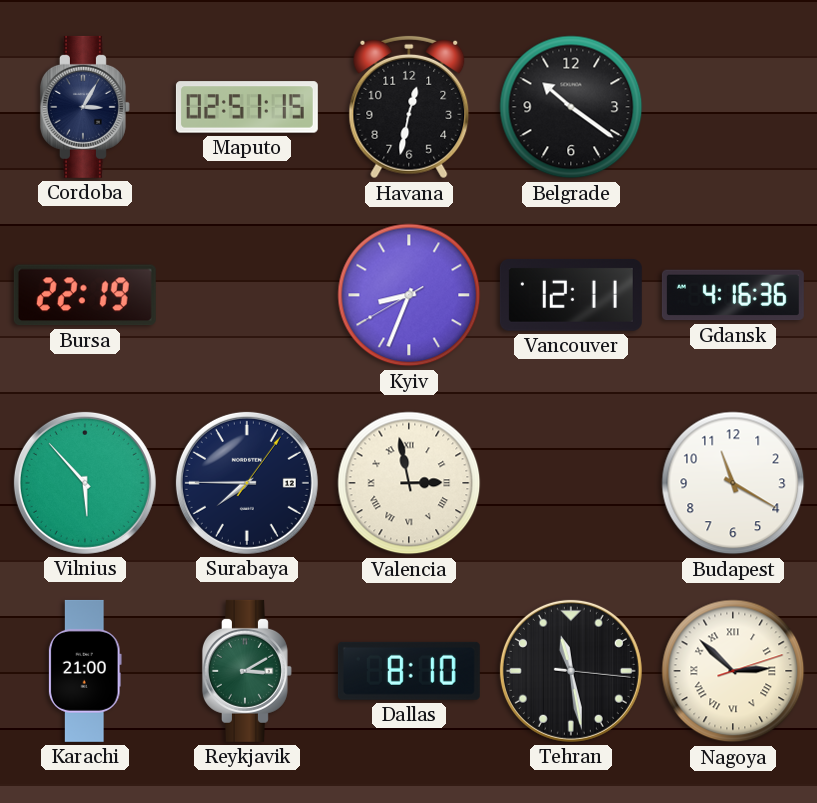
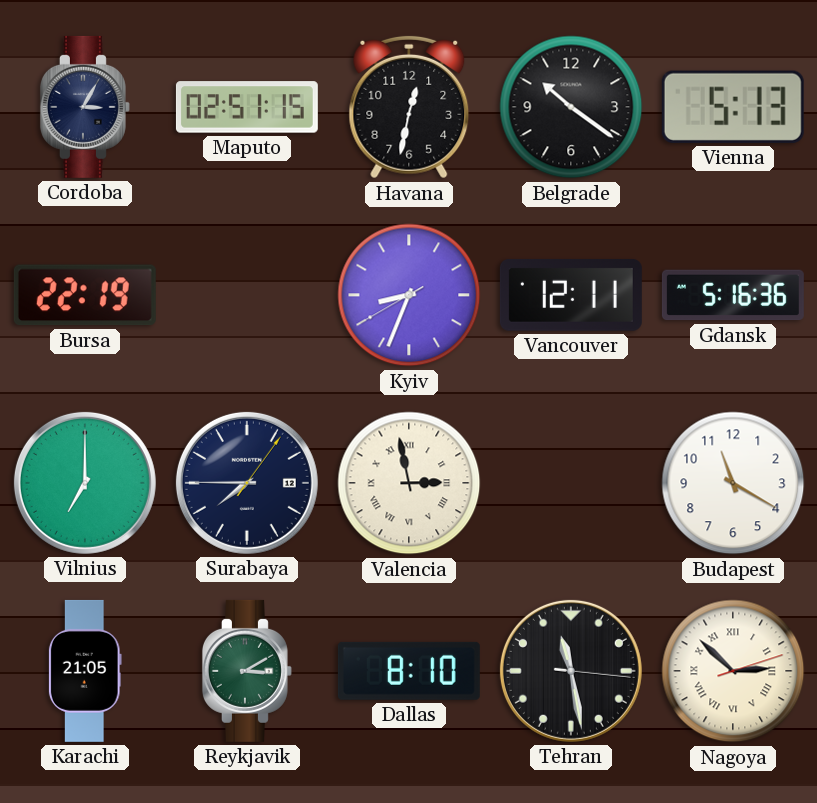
Vienna: none -> 5:13 (733, 107)
Gdansk: 4:16 -> 5:16 (733, 295)
Vilnius: 5:53 -> 7:00 (85, 483)
Karachi: 21:00 -> 21:05 (85, 671)
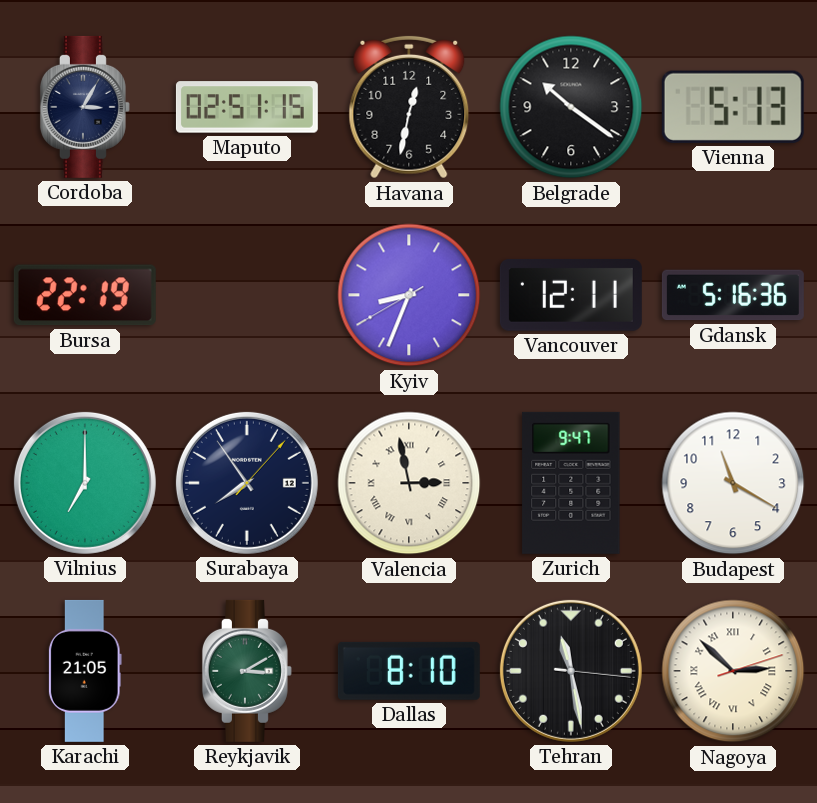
Surabaya: 7:45 -> 7:54 (247, 483)
Zurich: none -> 9:47 (571, 483)
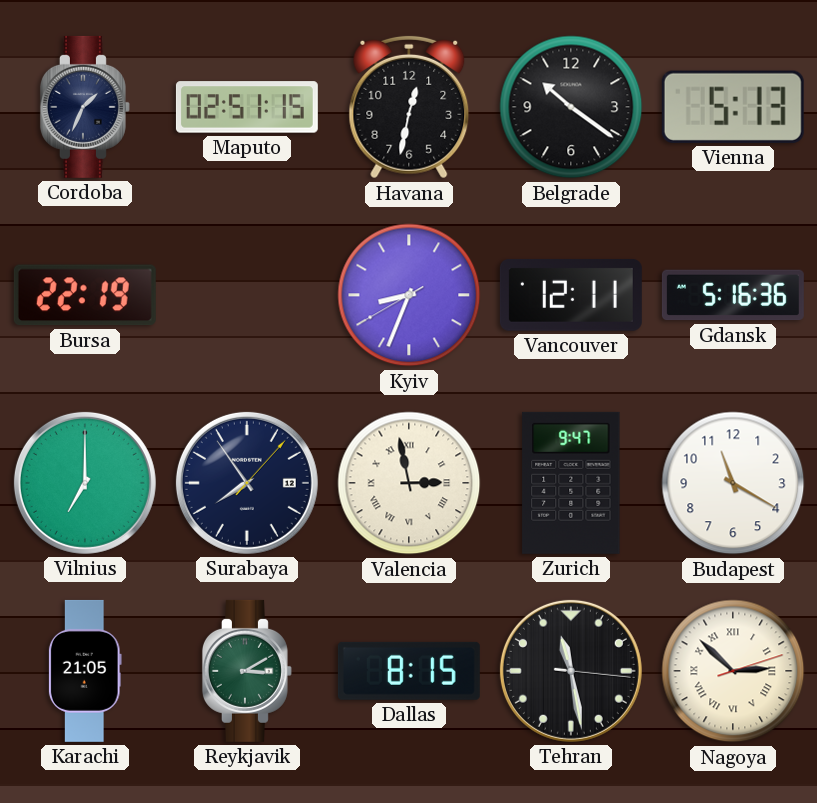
Cordoba: 3:05 -> 1:34 (85, 107)
Dallas: 8:10 -> 8:15 (409, 671)
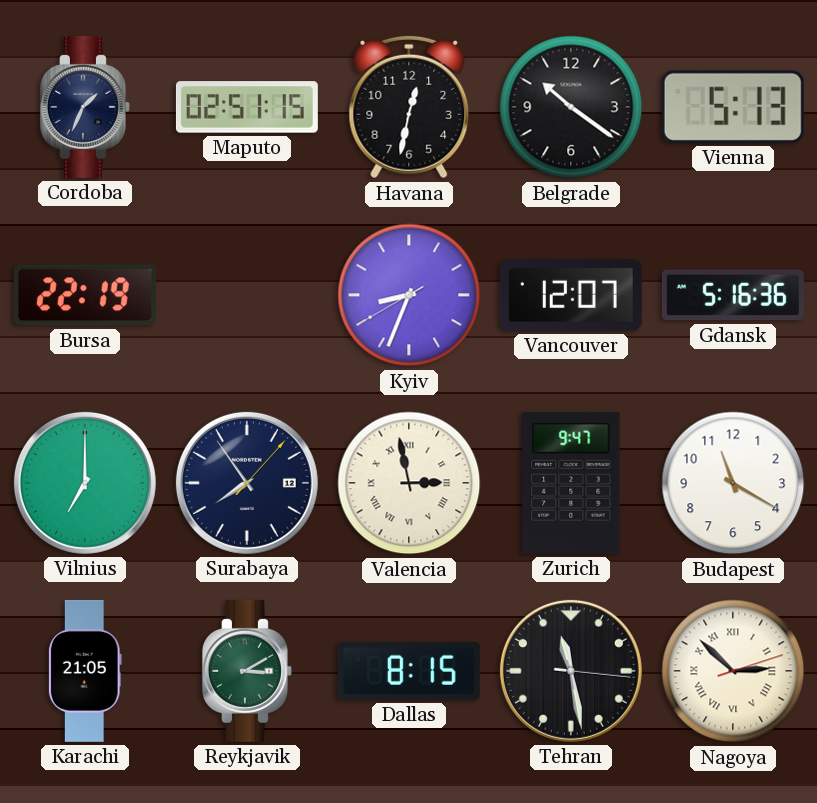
Vancouver: 12:11 -> 12:07 (571, 295)
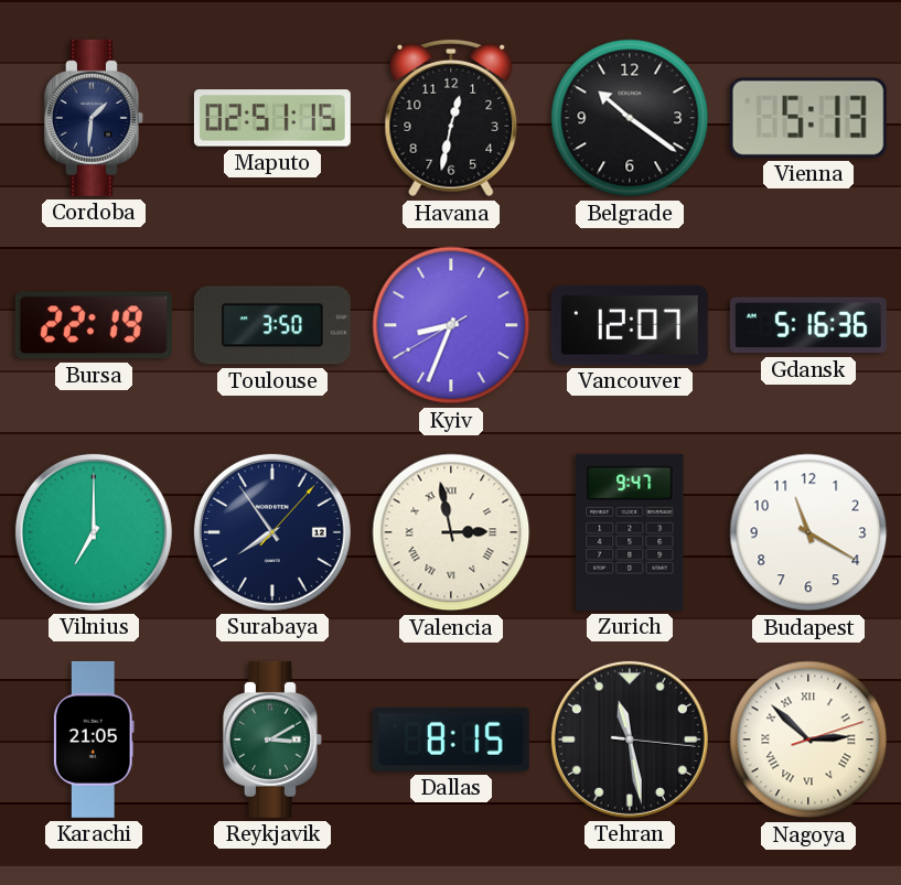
Cordoba: 1:34 -> 1:31 (94, 118)
Toulouse: none -> 3:50 (272, 325)
